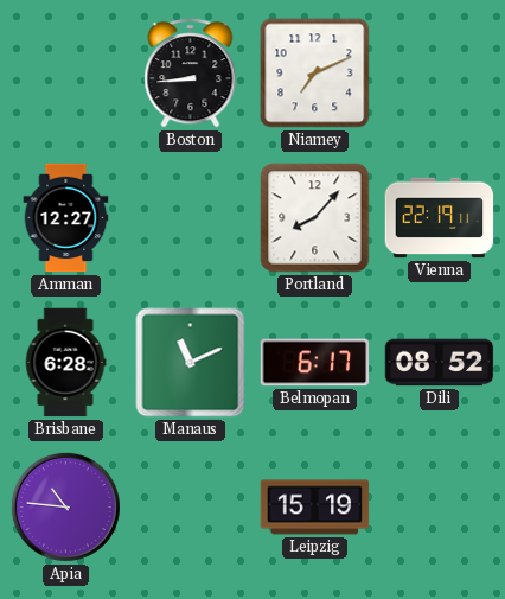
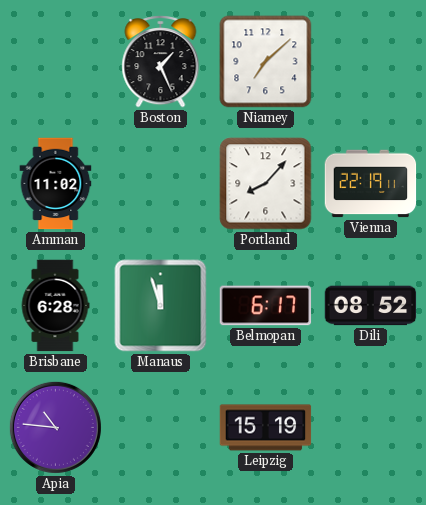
Boston: 8:44 -> 1:26 (161, 62)
Niamey: 7:11 -> 7:08 (266, 62)
Amman: 12:27 -> 11:02 (56, 184)
Manaus: 11:11 -> 11:57 (161, 306)
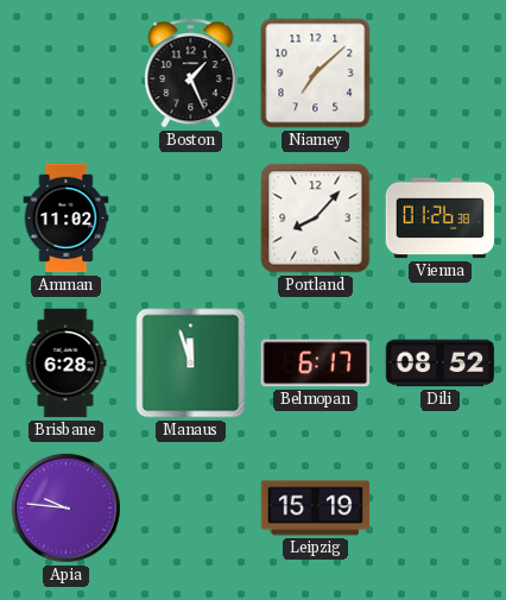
Vienna: 22:19 -> 01:26 (441, 219)
Apia: 10:46 -> 9:46 (65, 507)
